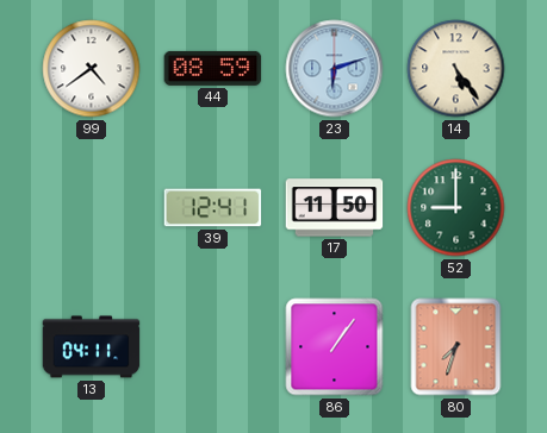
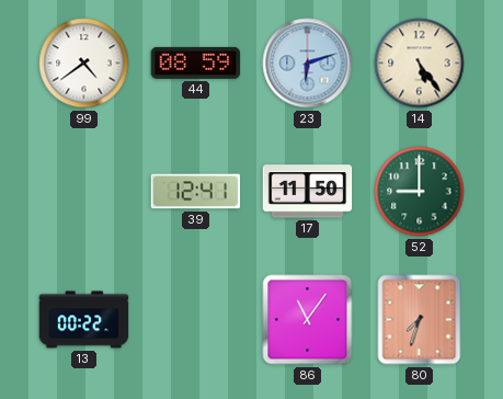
13: 04:11 -> 00:22 (84, 320)
86: 1:06 -> 11:06 (308, 320)
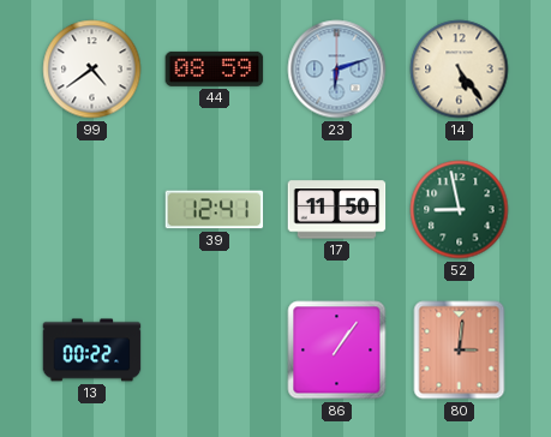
52: 9:00 -> 8:58 (460, 210)
86: 11:06 -> 1:06 (337, 351)
80: 7:33 -> 3:01 (460, 351)
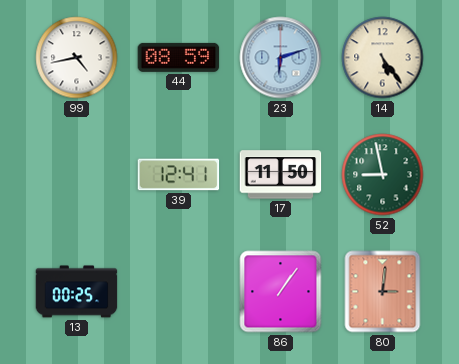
99: 4:39 -> 4:43 (77, 58)
13: 00:22 -> 00:25 (77, 292)
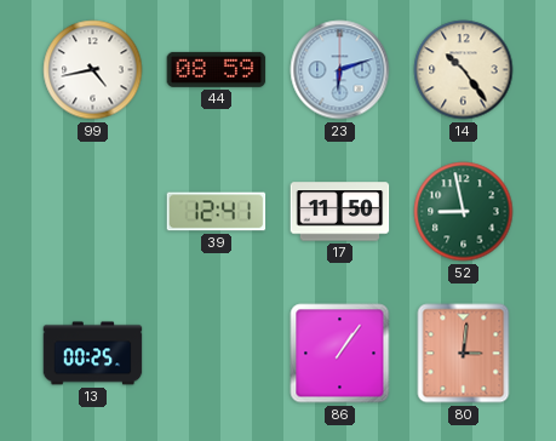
14: 5:24 -> 10:24 (464, 70)
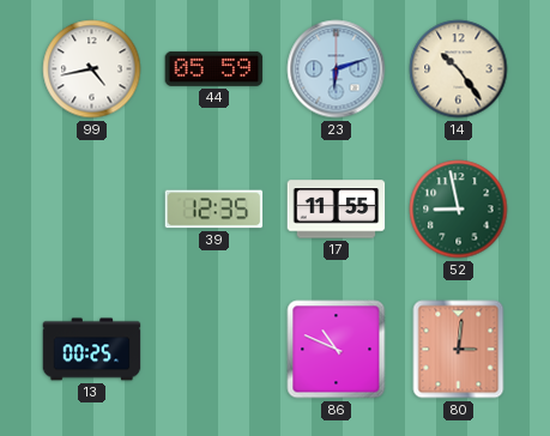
44: 08:59 -> 05:59 (214, 68)
39: 12:41 -> 12:35 (214, 210)
17: 11:50 -> 11:55 (337, 210)
86: 1:06 -> 10:49 (337, 350)
